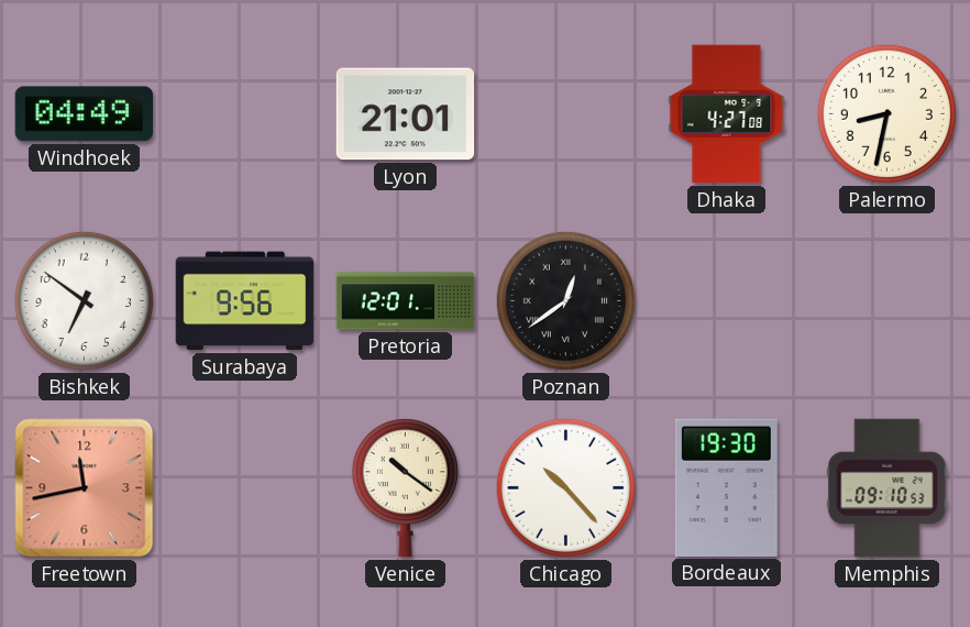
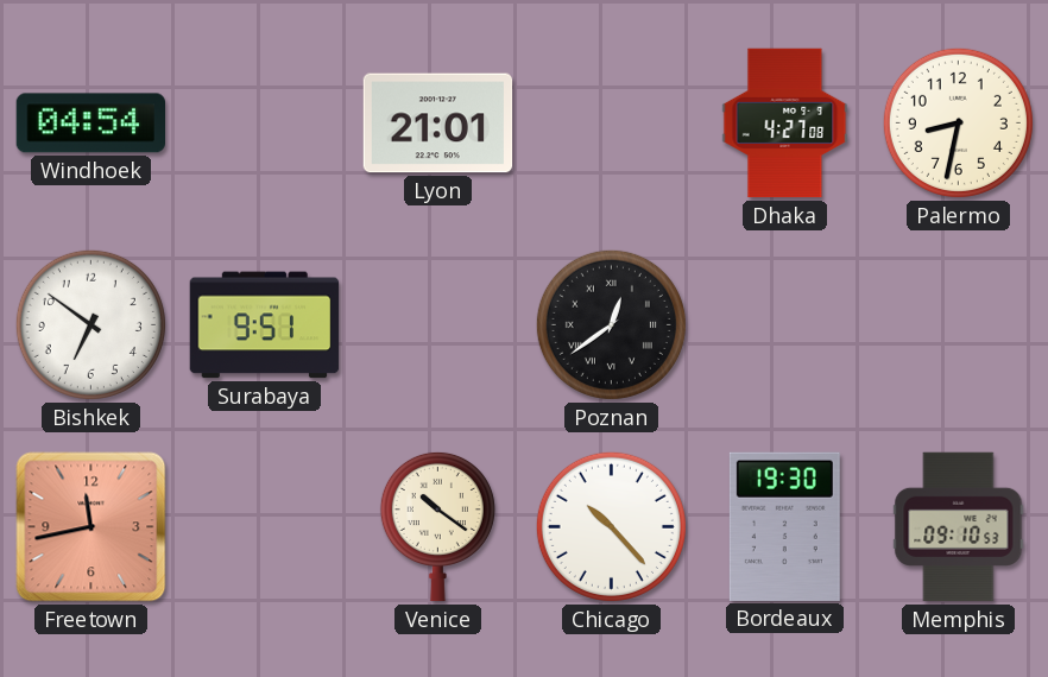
Windhoek: 04:49 -> 04:54 (90, 124)
Surabaya: 9:56 -> 9:51 (265, 325)
Pretoria: 12:01 -> none (406, 301)
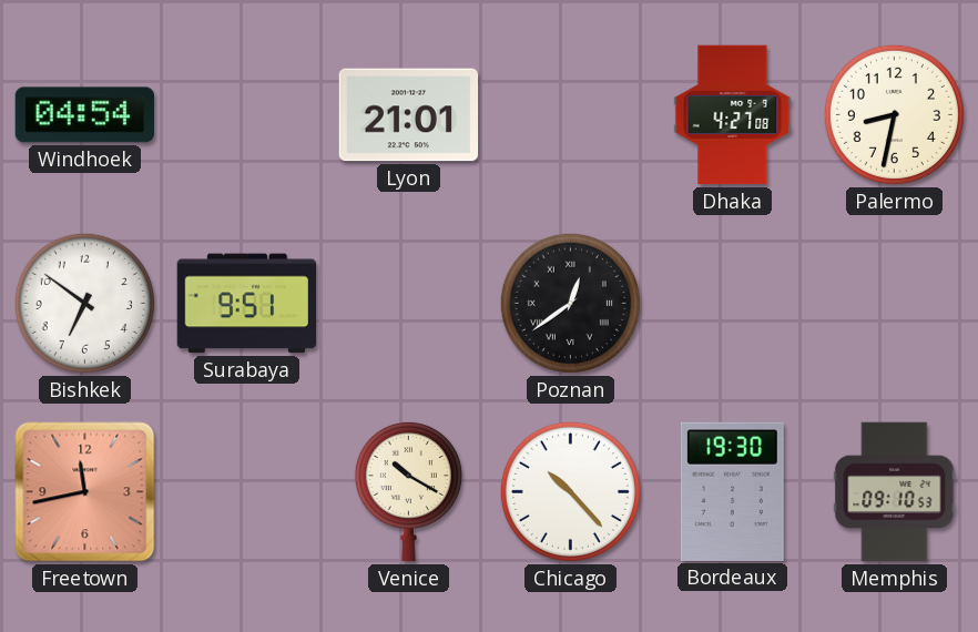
Venice: 10:21 -> 10:20 (408, 491)
